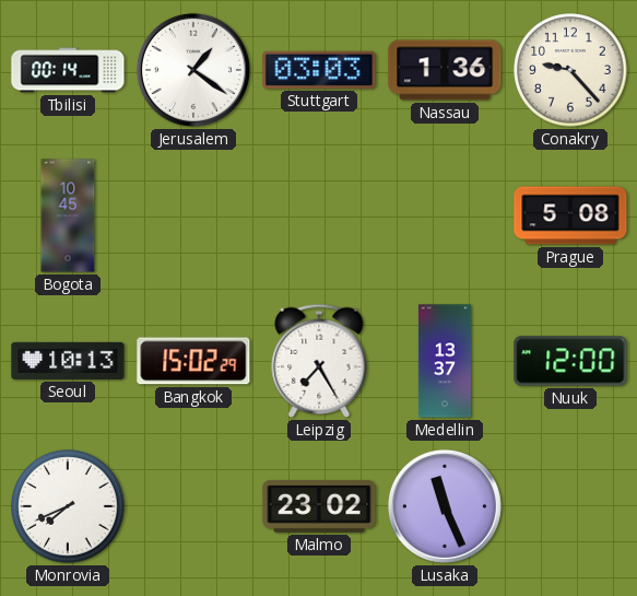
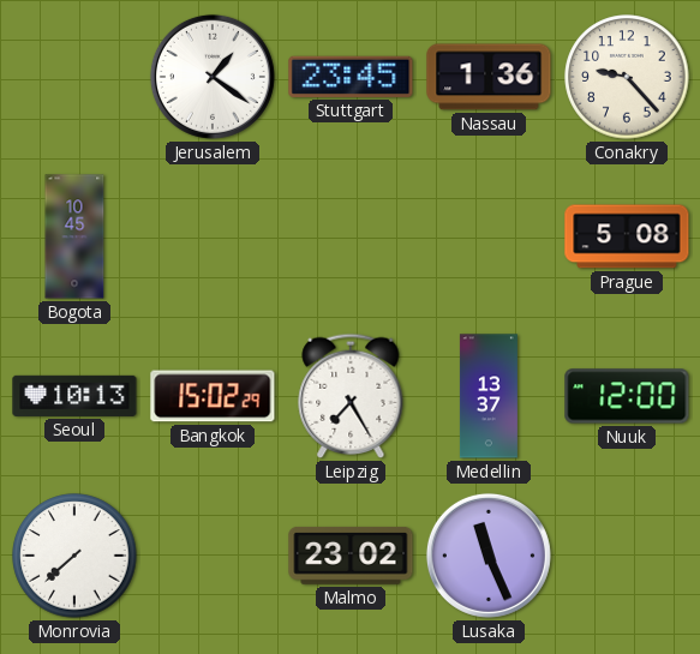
Tbilisi: 00:14 -> none (68, 70)
Stuttgart: 03:03 -> 23:45 (351, 77)
Monrovia: 7:41 -> 7:38 (74, 556)
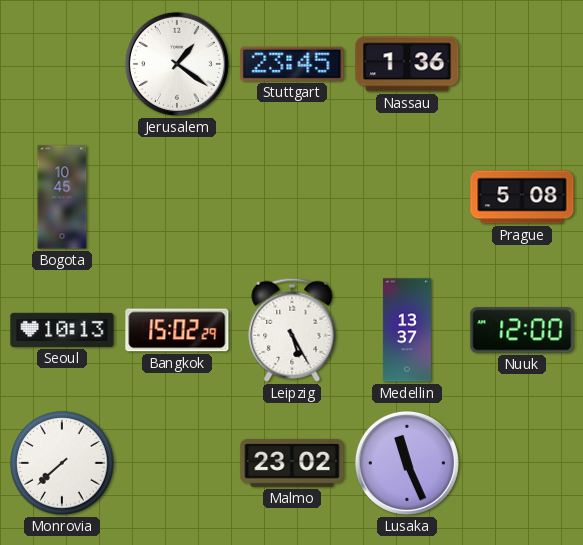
Conakry: 9:23 -> none (627, 77)
Leipzig: 7:25 -> 5:25 (292, 330)
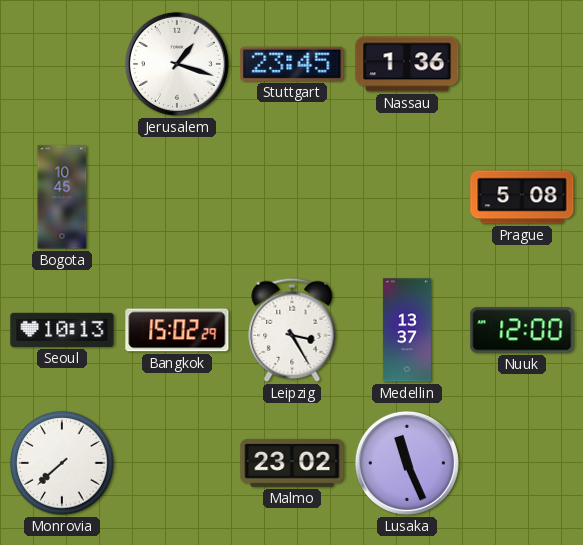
Jerusalem: 1:21 -> 1:18 (177, 64)
Leipzig: 5:25 -> 3:25 (292, 330)
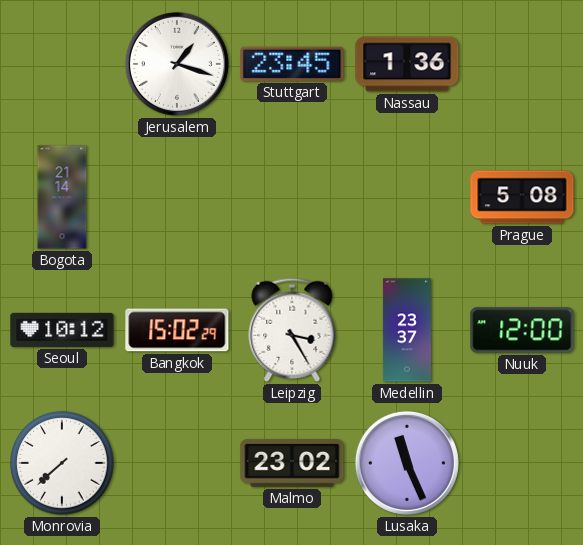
Bogota: 10:45 -> 21:14 (62, 197)
Seoul: 10:13 -> 10:12 (62, 330)
Medellin: 13:37 -> 23:37 (407, 330)
